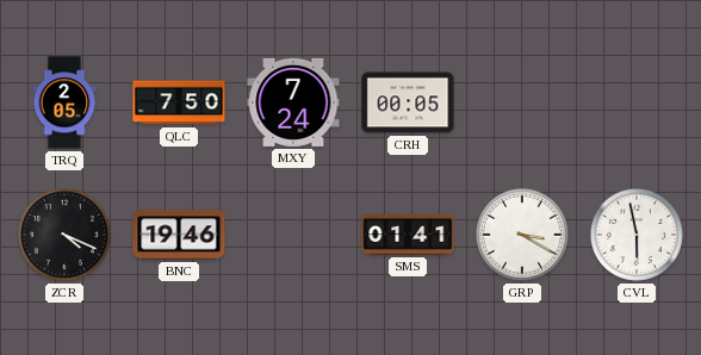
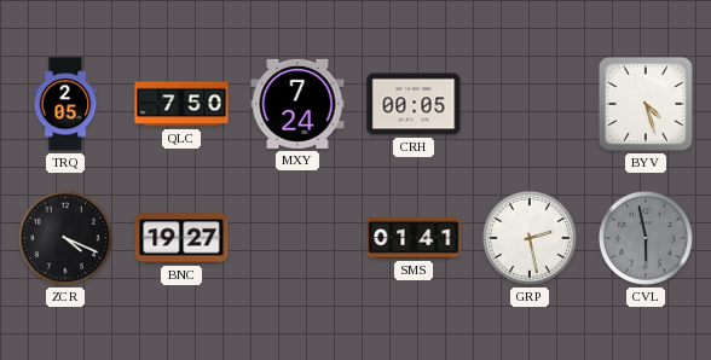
BYV: none -> 4:27 (646, 104)
BNC: 19:46 -> 19:27 (181, 238)
GRP: 3:20 -> 2:28 (530, 238)
CVL dial: white -> grey (646, 238)
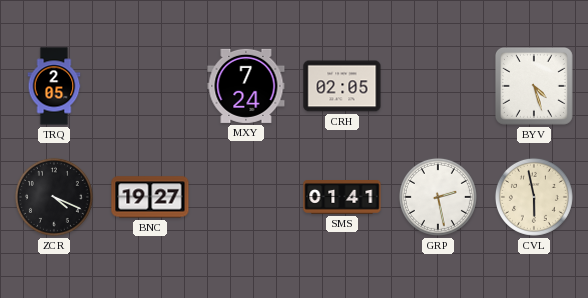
QLC: 7:50 -> none (181, 104)
CRH: 00:05 -> 02:05 (342, 86)
CVL dial: grey -> cream (534, 197)
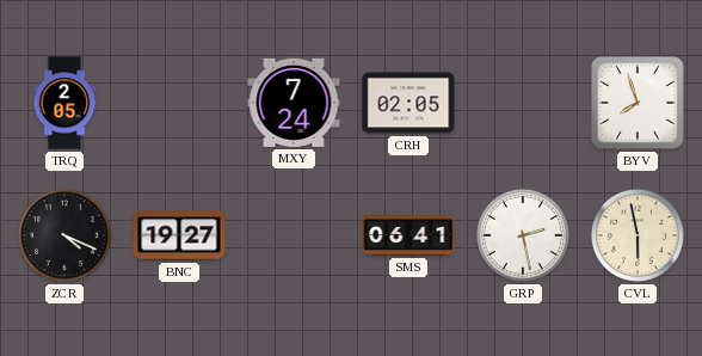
BYV: 4:27 -> 7:57 (638, 103)
SMS: 01:41 -> 06:41 (408, 237)
